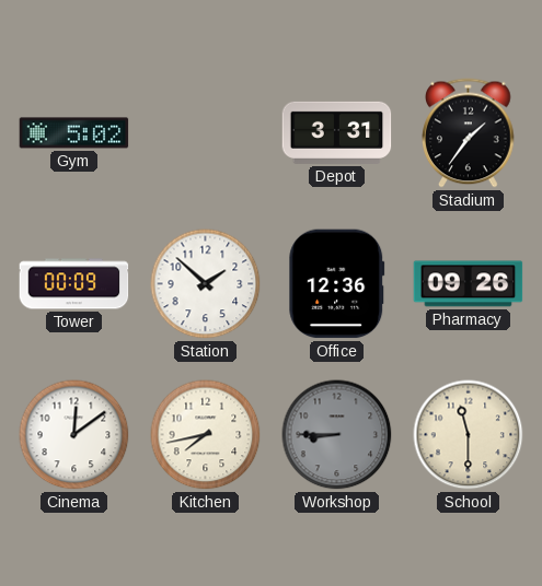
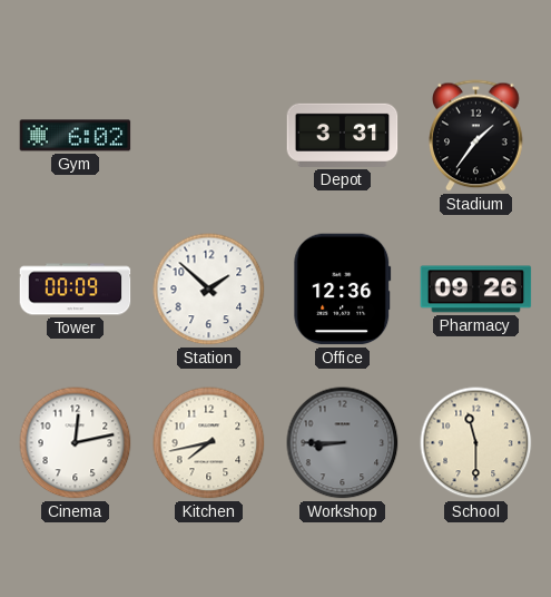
Gym: 5:02 -> 6:02 (76, 136)
Cinema: 12:09 -> 12:13 (76, 443)
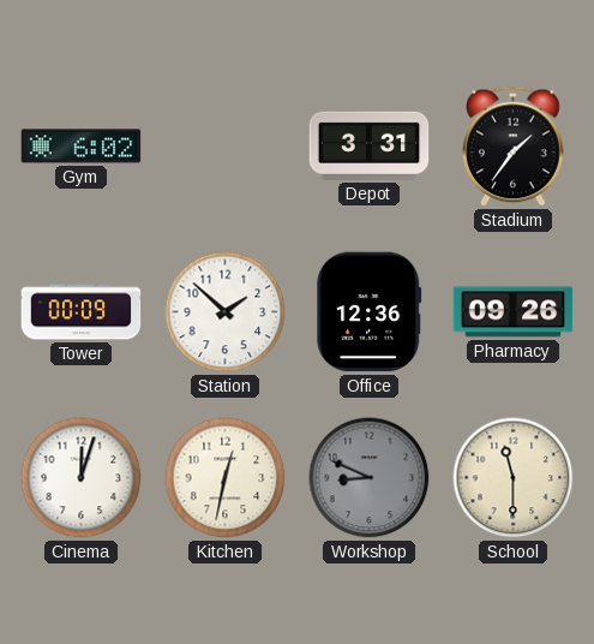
Cinema: 12:13 -> 12:03 (82, 478)
Kitchen: 7:43 -> 12:32 (226, 478)
Workshop: 8:45 -> 8:49 (370, 478)
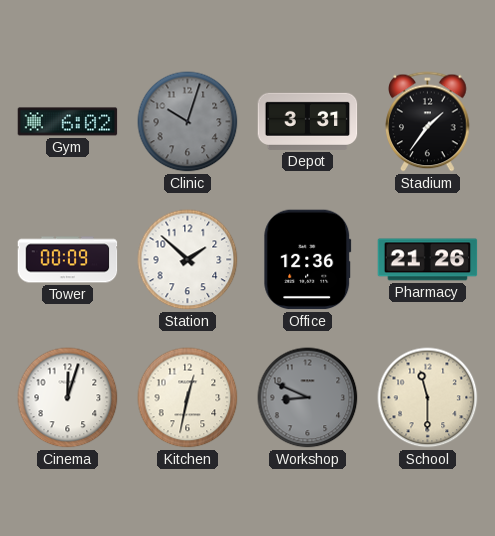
Clinic: none -> 10:03 (188, 122)
Pharmacy: 09:26 -> 21:26 (428, 260)
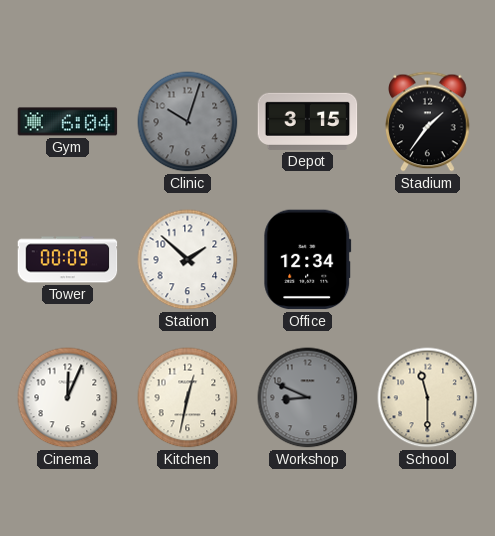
Gym: 6:02 -> 6:04 (68, 122)
Depot: 3:31 -> 3:15 (308, 121)
Office: 12:36 -> 12:34 (308, 260)
Pharmacy: 21:26 -> none (428, 260)
Cinema: 12:03 -> 12:04 (68, 398)
